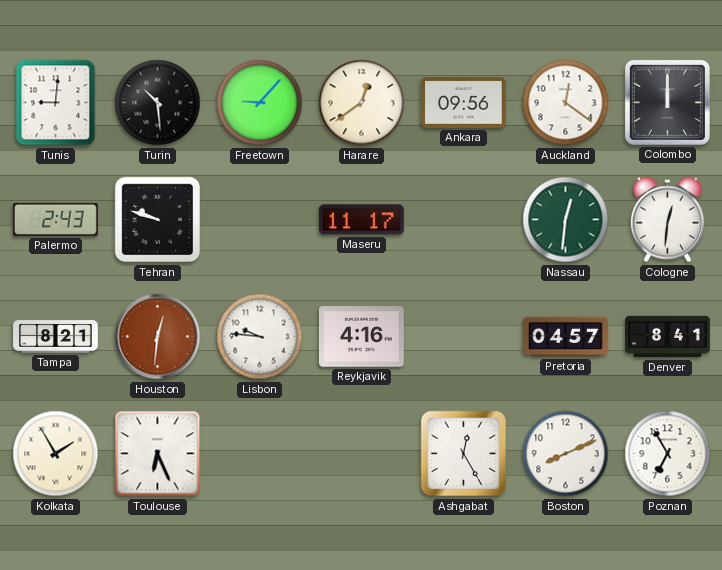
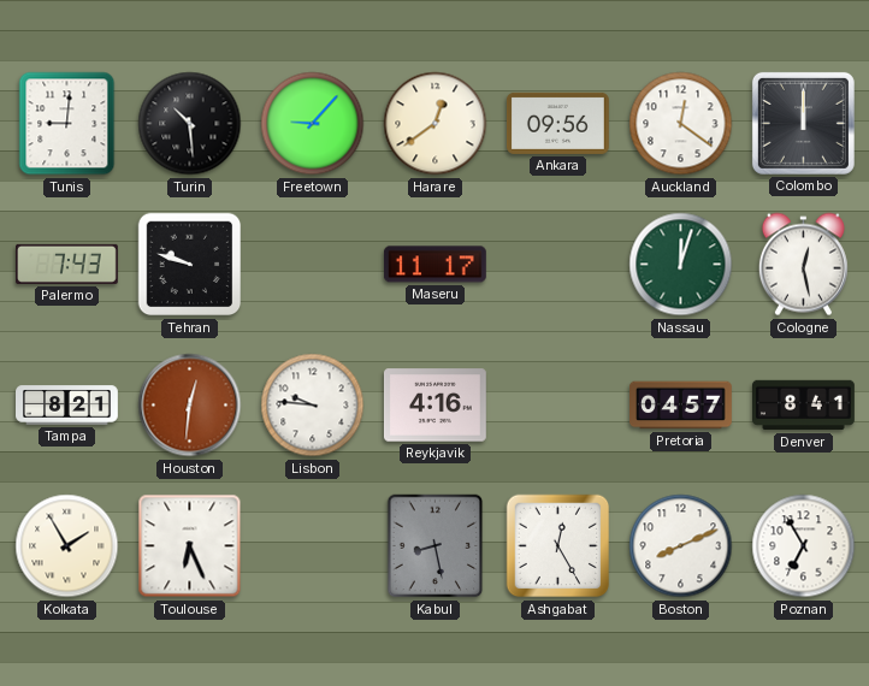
Palermo: 2:43 -> 7:43 (67, 264)
Nassau: 12:31 -> 12:03 (681, 265)
Cologne: 12:31 -> 12:28 (803, 265)
Kabul: none -> 8:28 (436, 546)
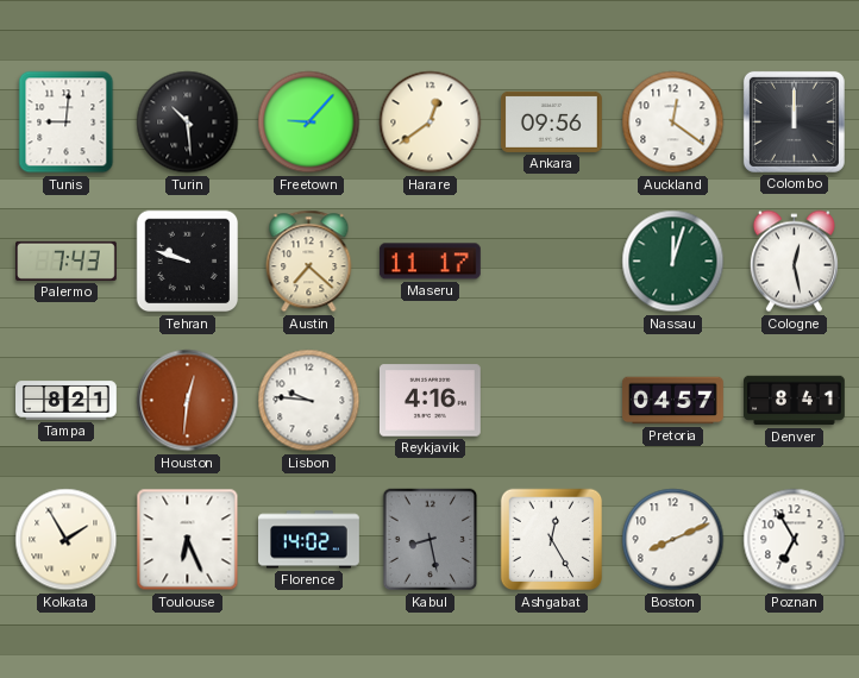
Austin: none -> 7:22 (309, 262)
Florence: none -> 14:02 (309, 540)
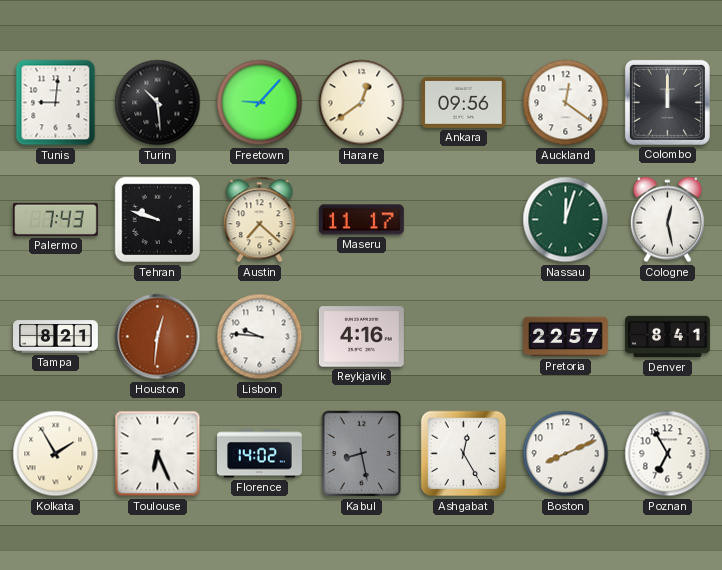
Pretoria: 04:57 -> 22:57 (566, 337)
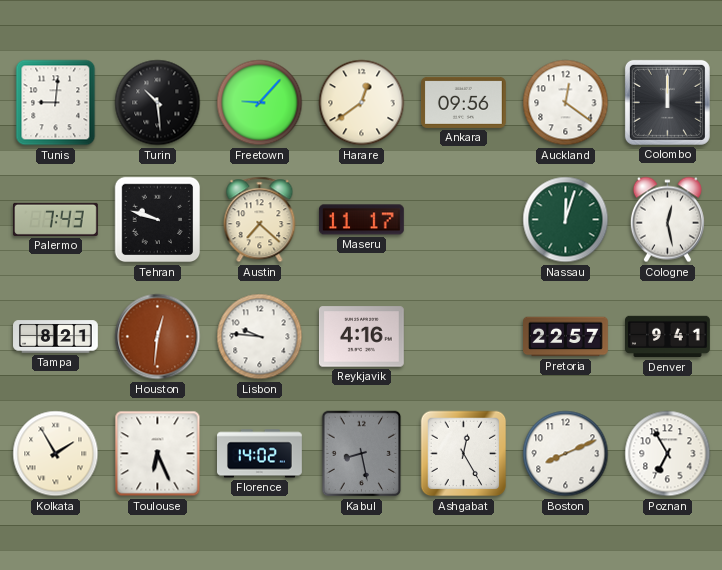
Denver: 8:41 -> 9:41 (668, 337)
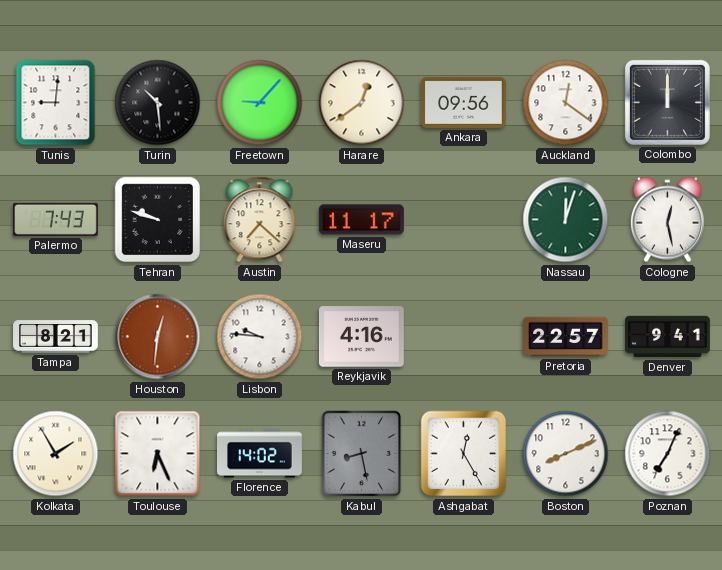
Poznan: 6:55 -> 7:04 (668, 454)
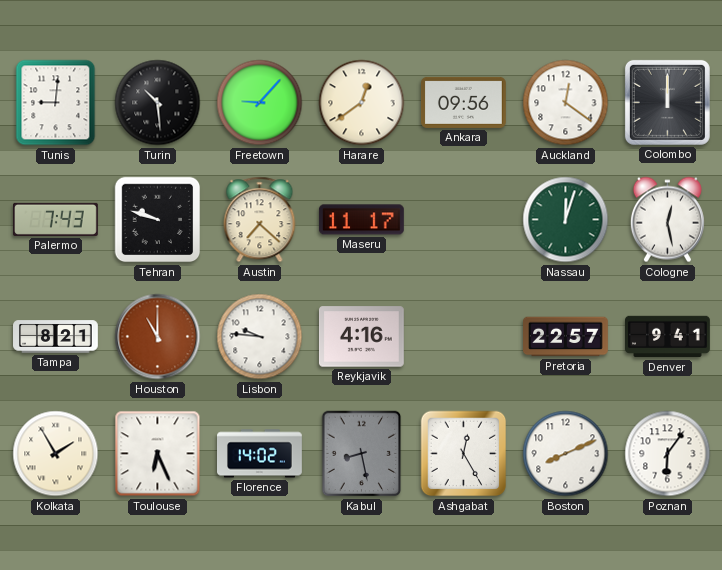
Houston: 12:31 -> 11:00 (158, 337)
Poznan: 7:04 -> 6:06 (668, 454)
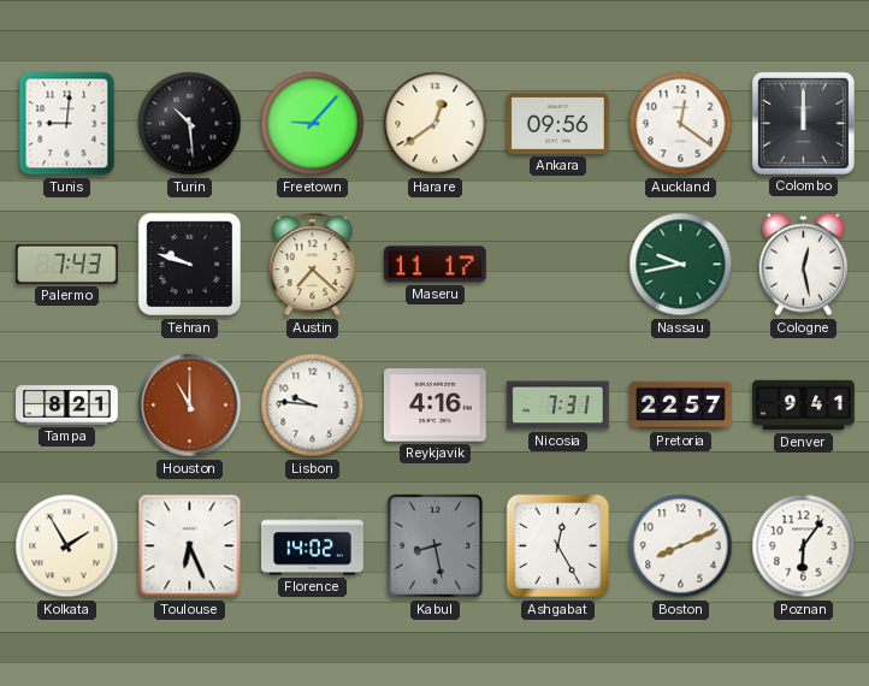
Nassau: 12:03 -> 9:43 (681, 265)
Nicosia: none -> 7:31 (557, 406)
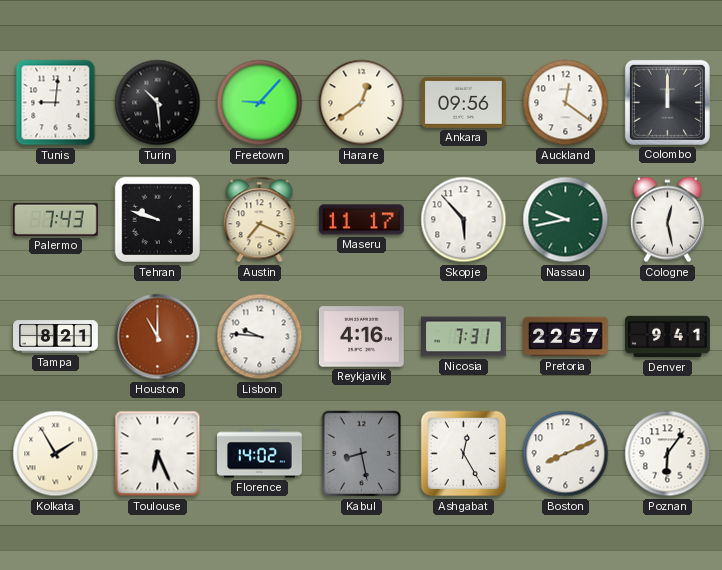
Austin: 7:22 -> 7:19 (260, 220)
Skopje: none -> 5:53 (464, 220)
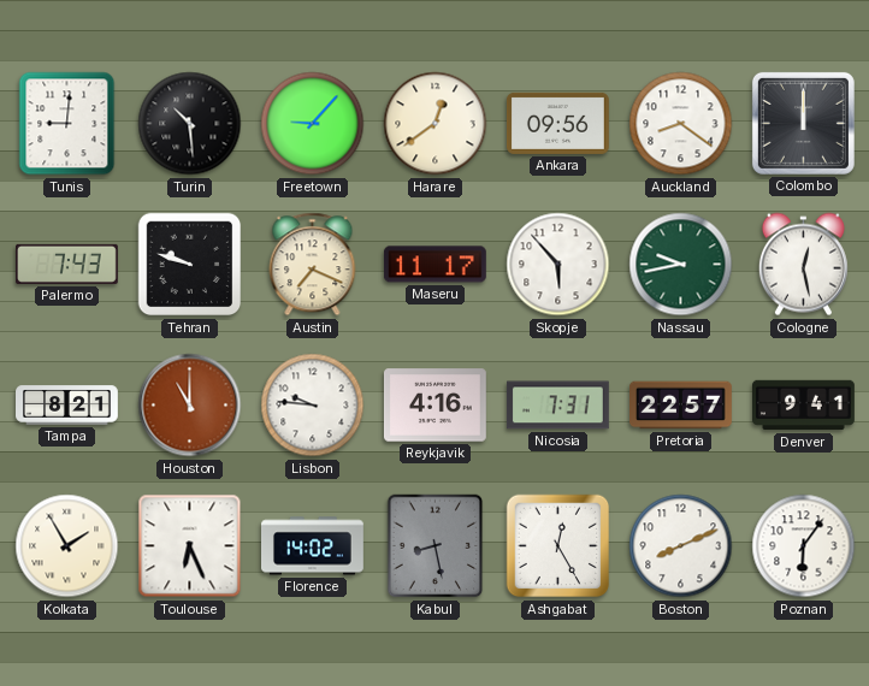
Auckland: 12:21 -> 8:21 (681, 124)
